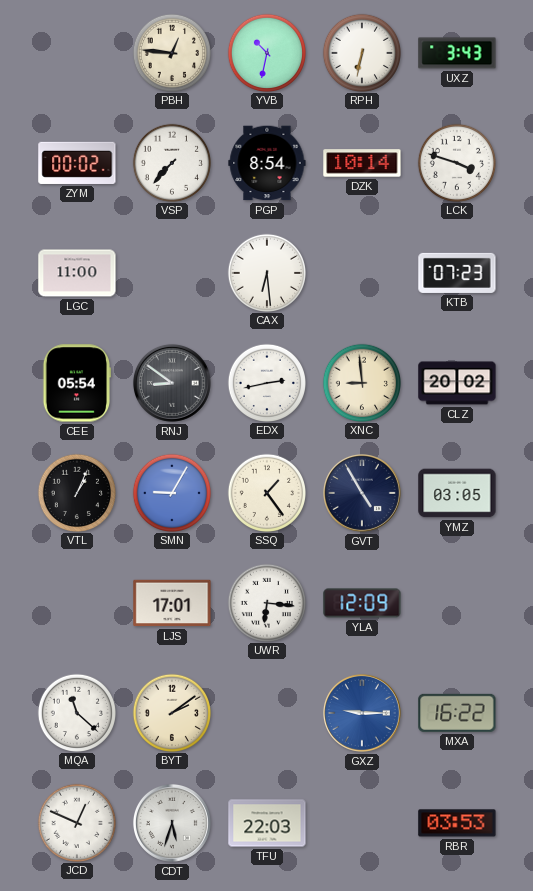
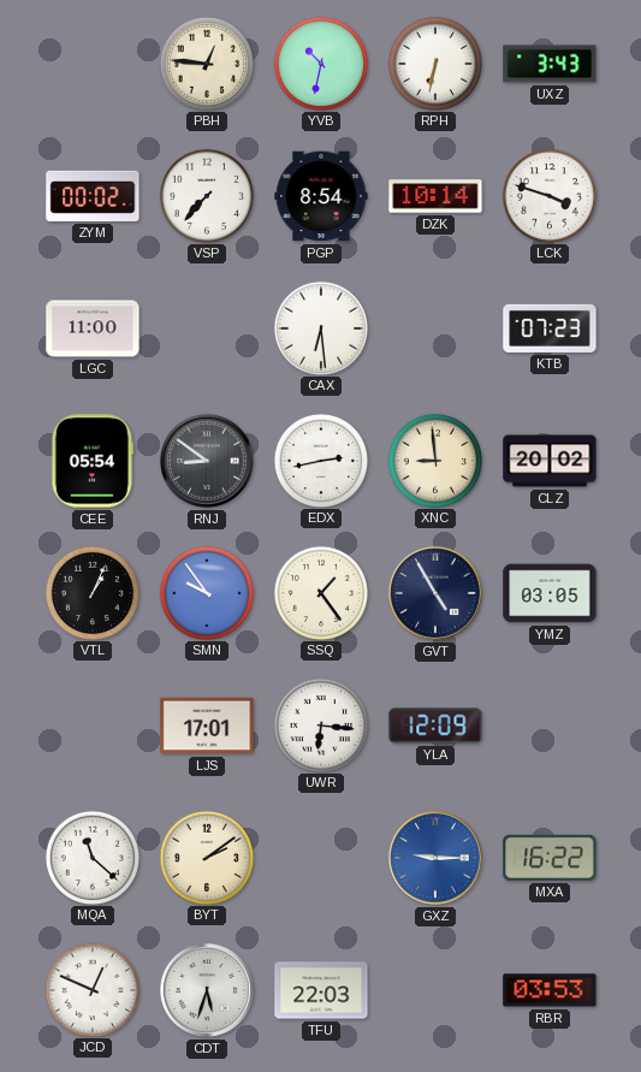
SMN: 9:05 -> 9:54 (206, 592)
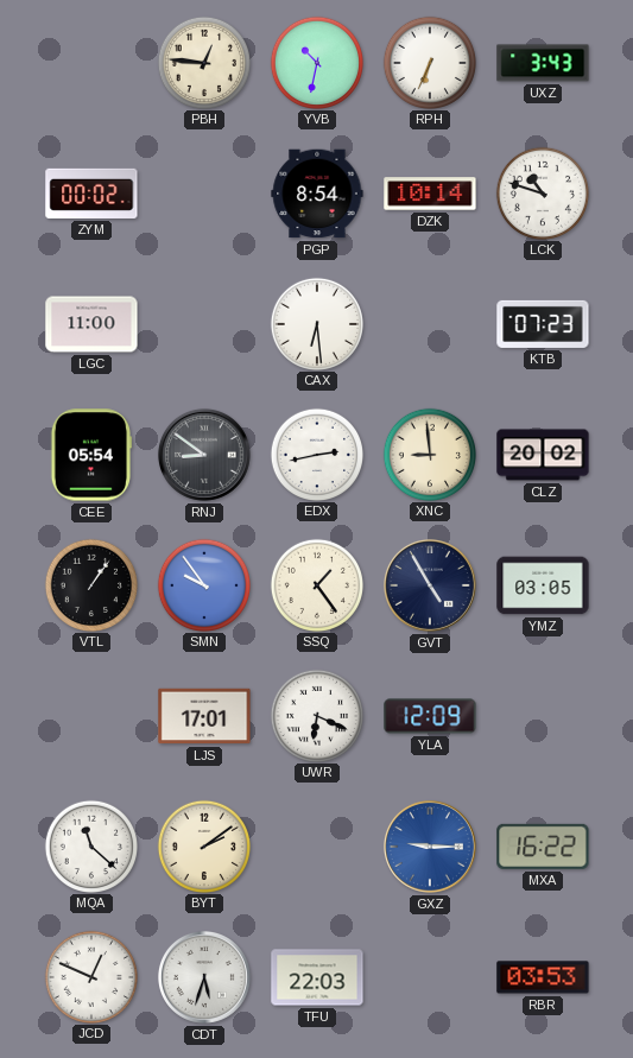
RPH: 6:32 -> 6:34 (429, 62)
VSP: 7:37 -> none (206, 195)
LCK: 3:48 -> 10:48 (542, 192)
VTL: 1:04 -> 1:06 (90, 584)
UWR: 6:16 -> 6:19 (316, 715)
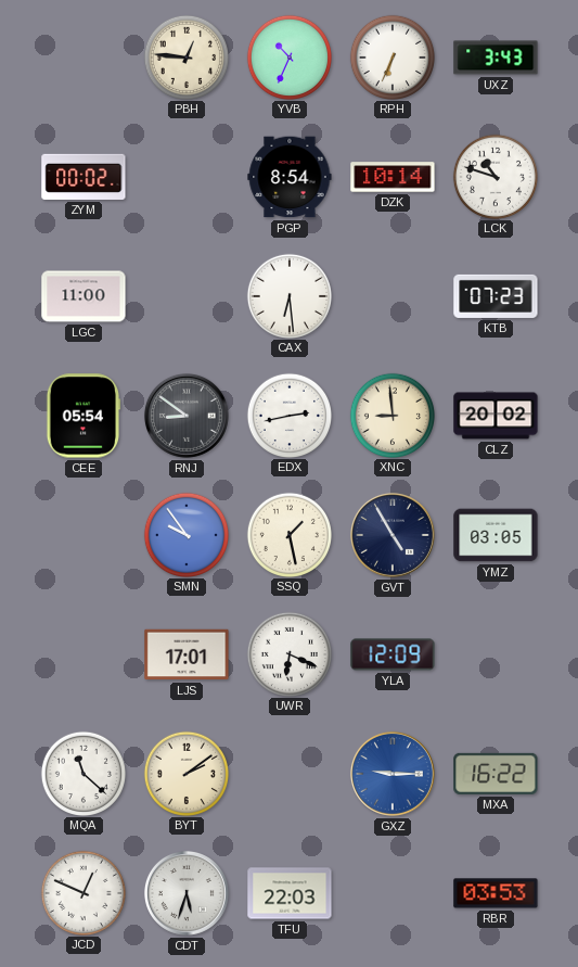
YVB: 10:32 -> 10:34 (288, 56)
VTL: 1:06 -> none (90, 584)
SSQ: 1:24 -> 1:28 (288, 534)
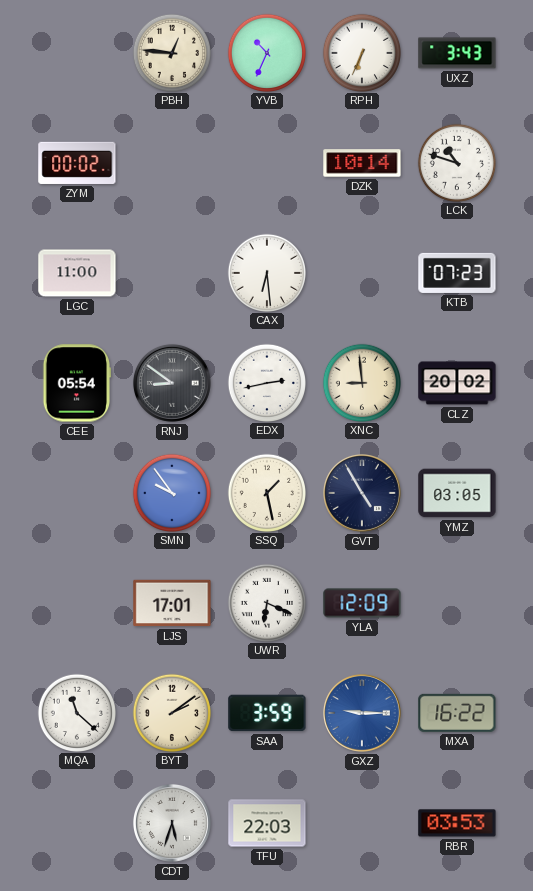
PGP: 8:54 -> none (290, 177)
SAA: none -> 3:59 (267, 713)
JCD: 12:49 -> none (82, 892)
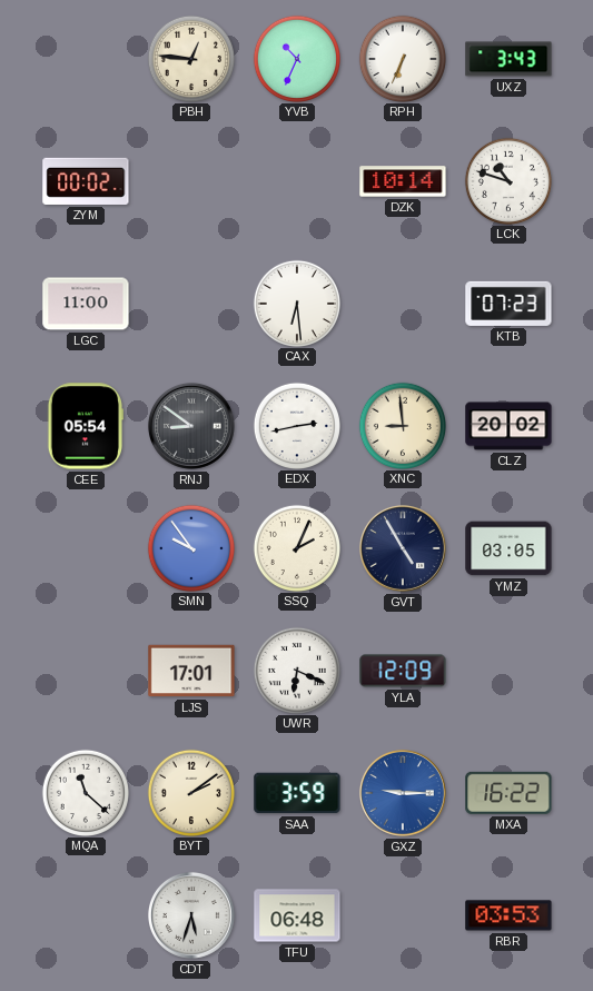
SSQ: 1:28 -> 2:04 (296, 547)
TFU: 22:03 -> 06:48 (297, 915)
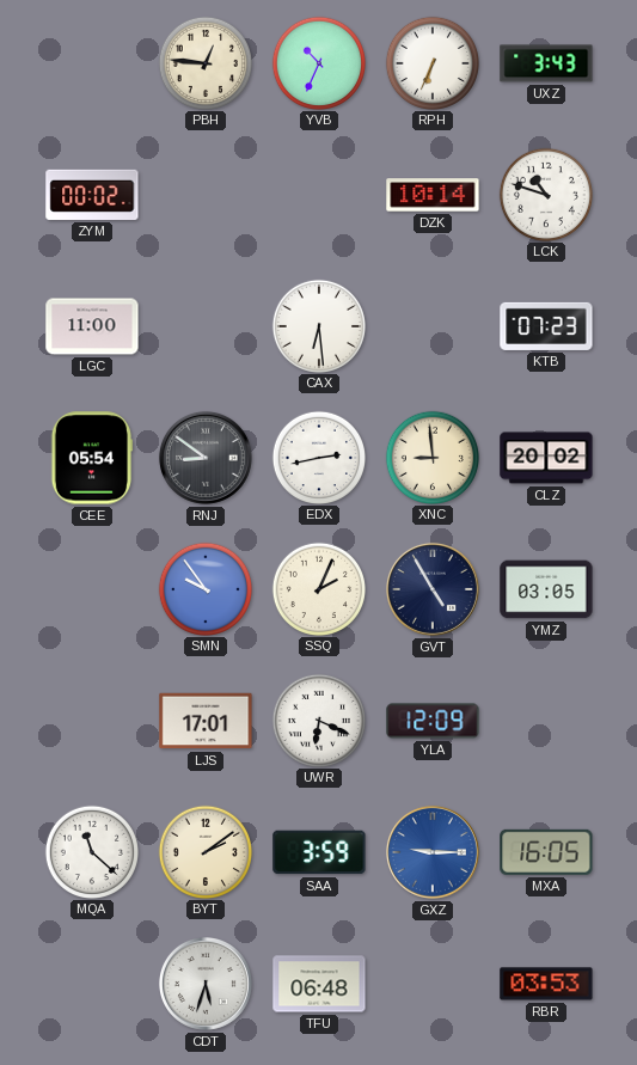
MXA: 16:22 -> 16:05 (546, 852)
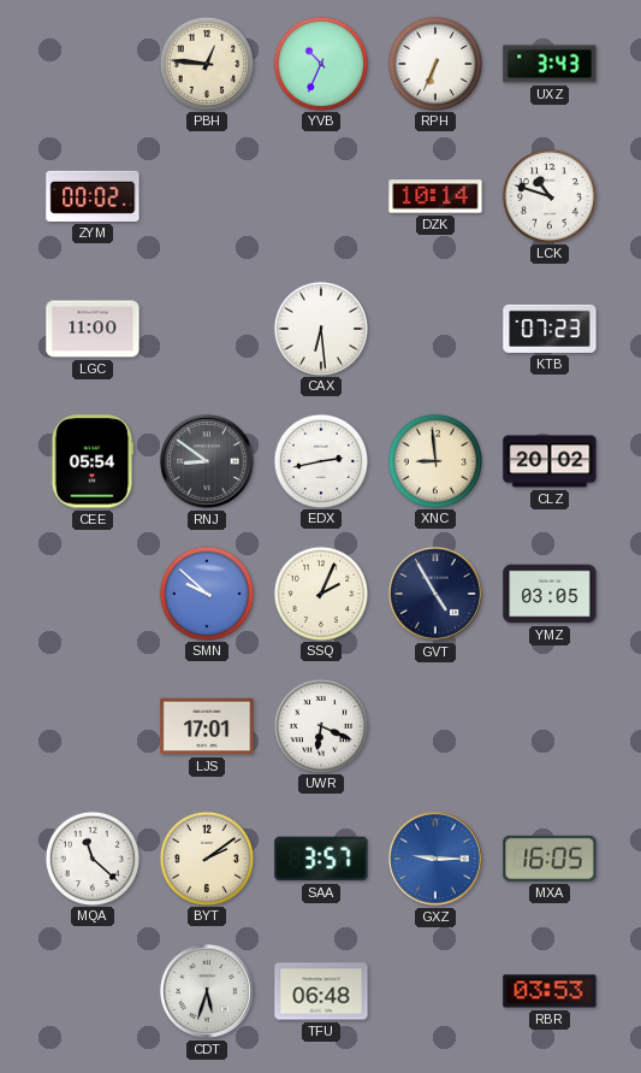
SMN: 9:54 -> 9:52 (206, 592)
YLA: 12:09 -> none (433, 721)
SAA: 3:59 -> 3:57 (321, 859)
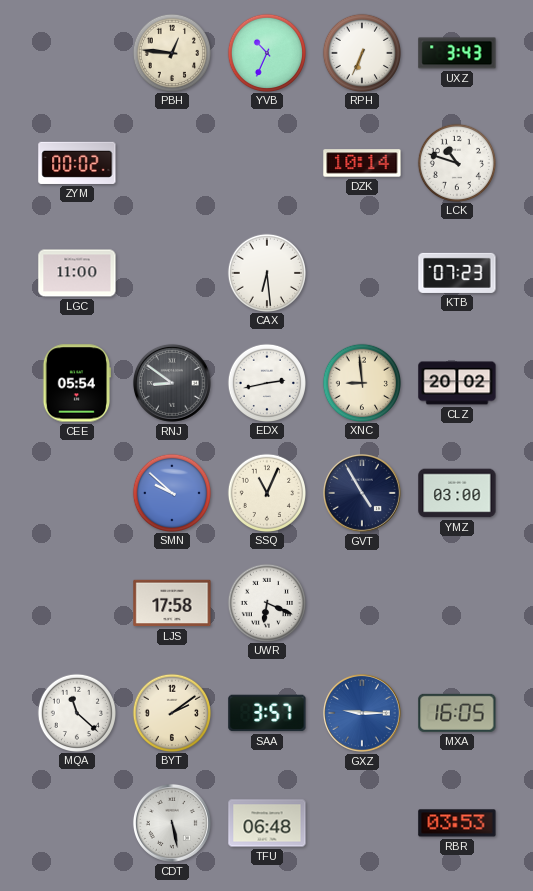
SSQ: 2:04 -> 11:04 (266, 492)
YMZ: 03:05 -> 03:00 (457, 493)
LJS: 17:01 -> 17:58 (172, 603)
CDT: 5:33 -> 5:28 (172, 823)
